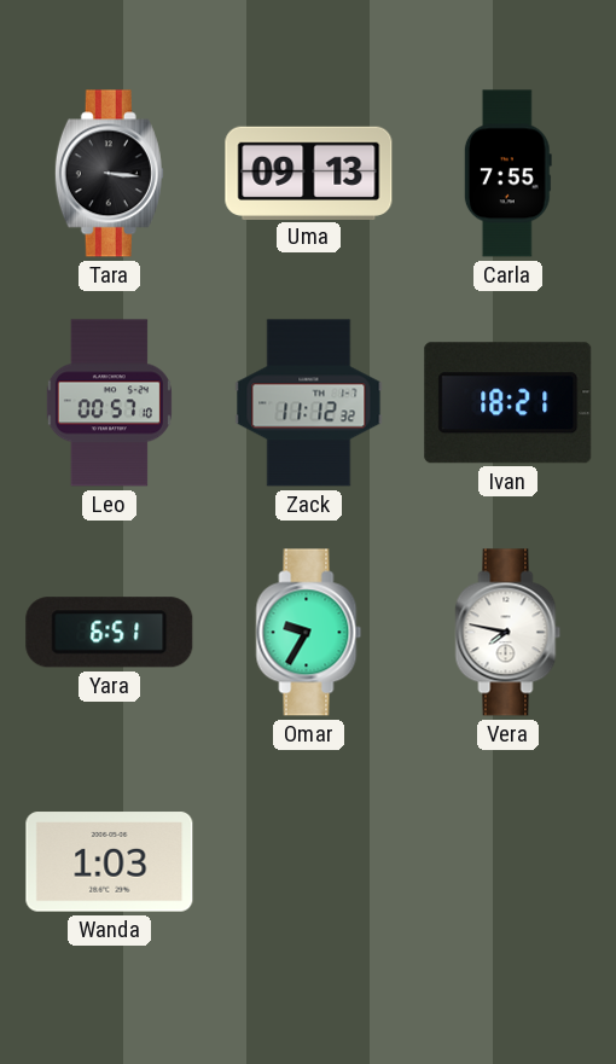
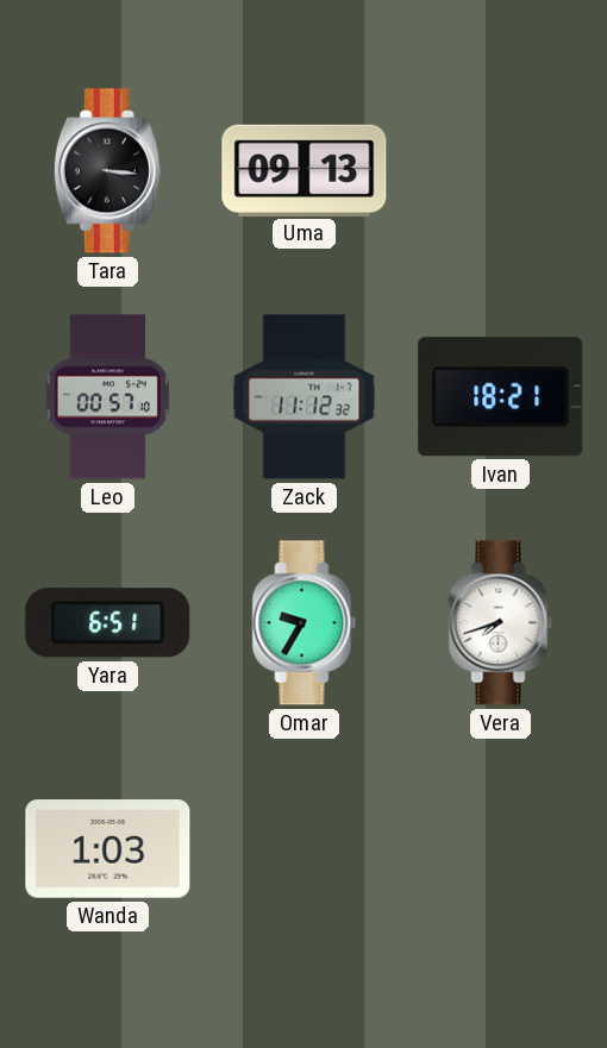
Carla: 7:55 -> none (507, 174)
Vera: 7:47 -> 7:42 (501, 623)
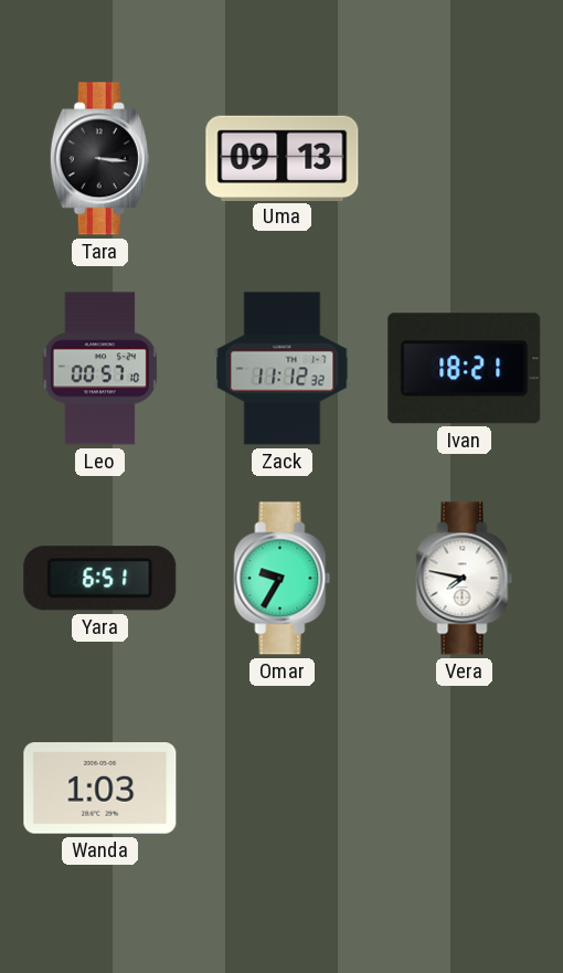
Vera: 7:42 -> 7:47 (465, 579)
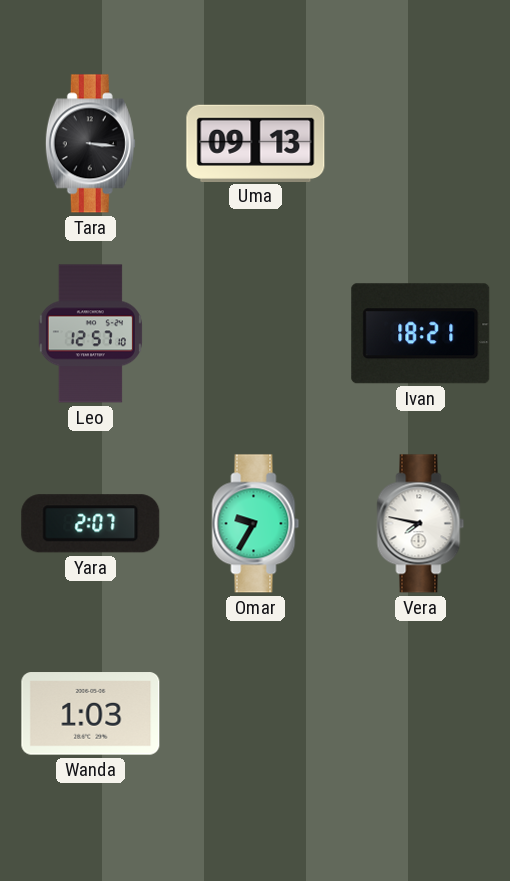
Leo: 00:57 -> 12:57 (90, 334)
Zack: 11:12 -> none (283, 369)
Yara: 6:51 -> 2:07 (91, 524)
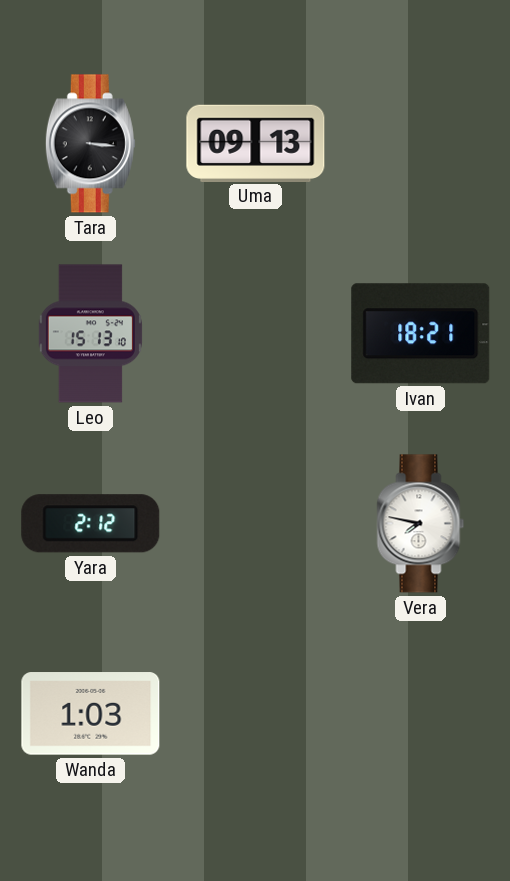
Leo: 12:57 -> 15:13 (90, 334)
Yara: 2:07 -> 2:12 (91, 524)
Omar: 9:35 -> none (256, 524)
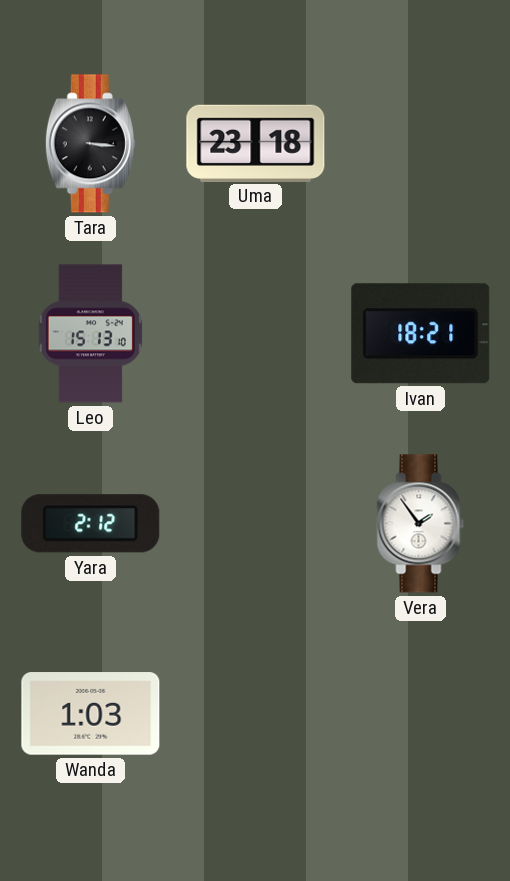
Uma: 09:13 -> 23:18 (256, 143)
Vera: 7:47 -> 1:54 (421, 524)
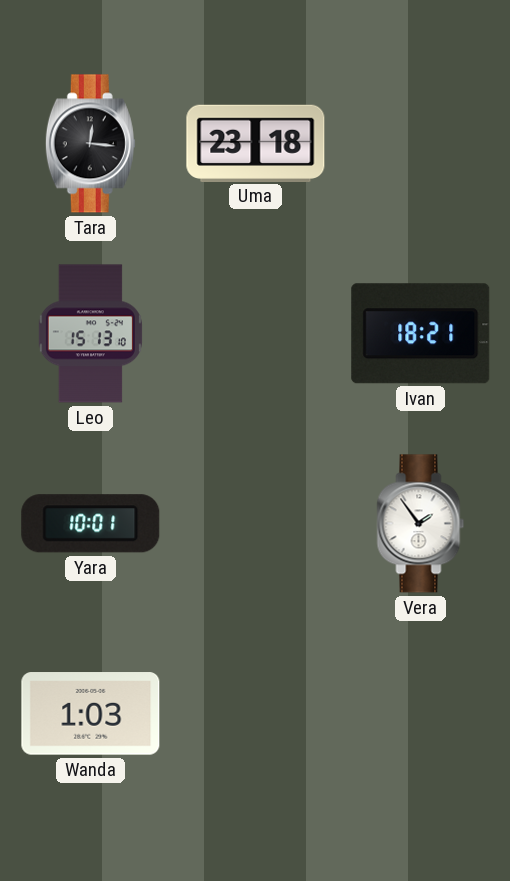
Tara: 3:16 -> 12:16 (90, 144)
Yara: 2:12 -> 10:01 (91, 524)
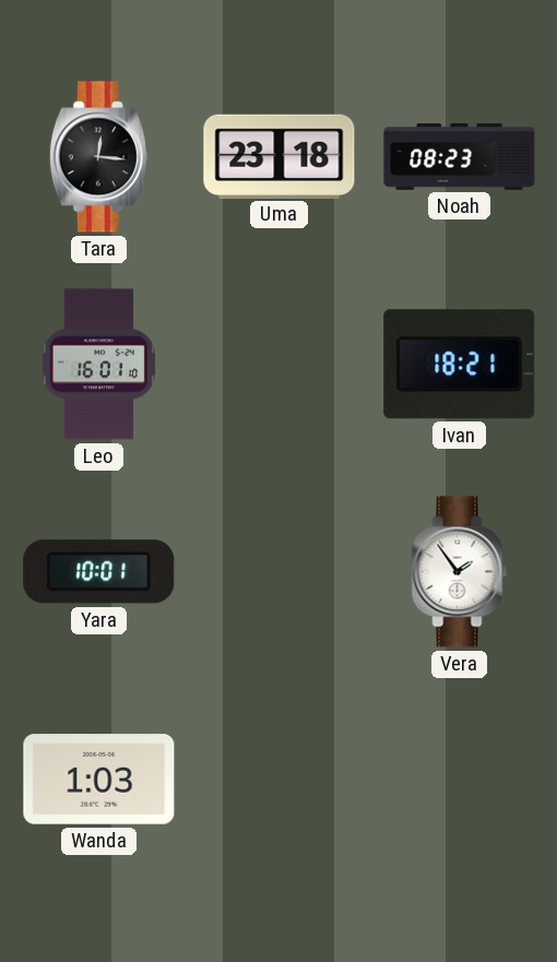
Noah: none -> 08:23 (460, 156)
Leo: 15:13 -> 16:01 (98, 365)
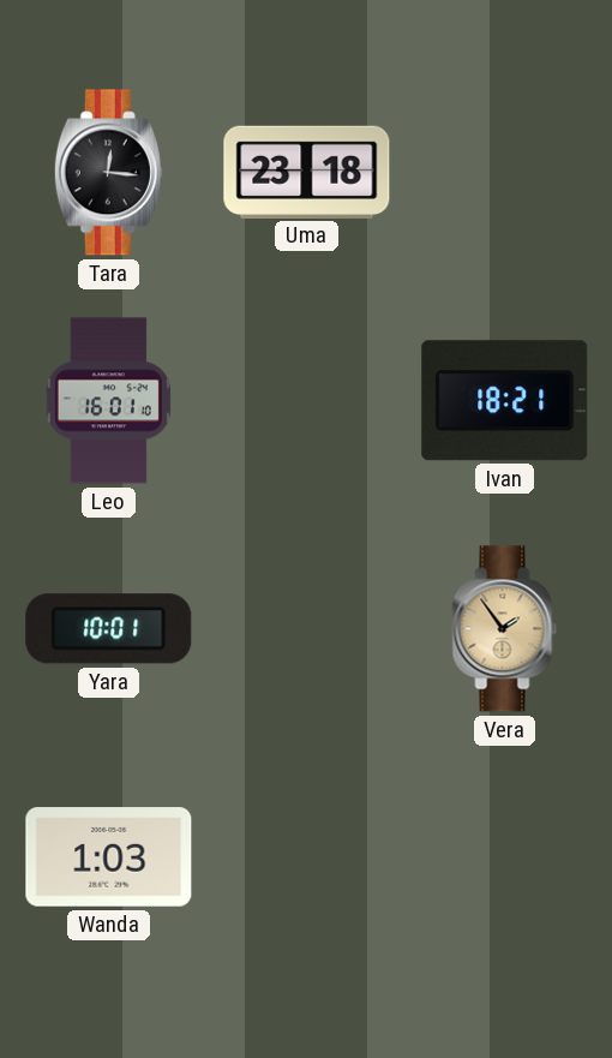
Noah: 08:23 -> none (460, 156)
Vera dial: white -> champagne (505, 629)
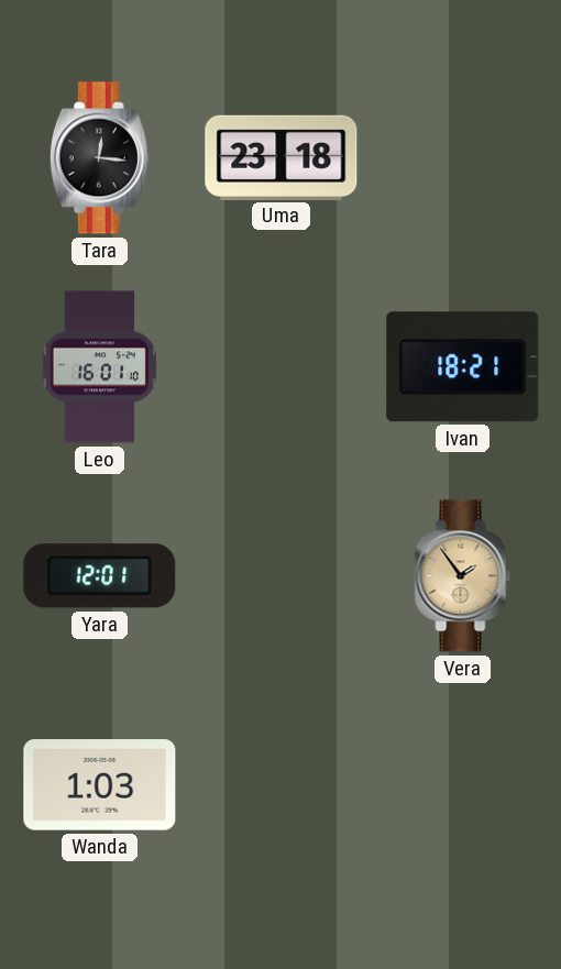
Yara: 10:01 -> 12:01 (100, 576)
